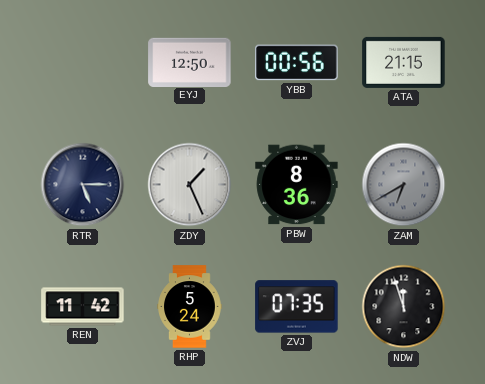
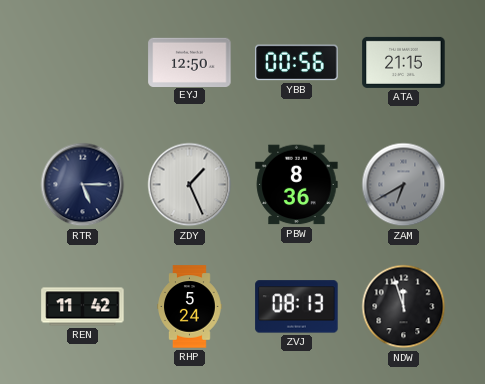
ZVJ: 07:35 -> 08:13 (297, 307)
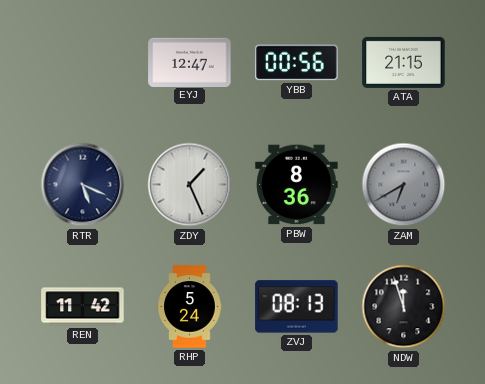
EYJ: 12:50 -> 12:47 (190, 62)
RTR: 5:15 -> 5:19 (83, 185)
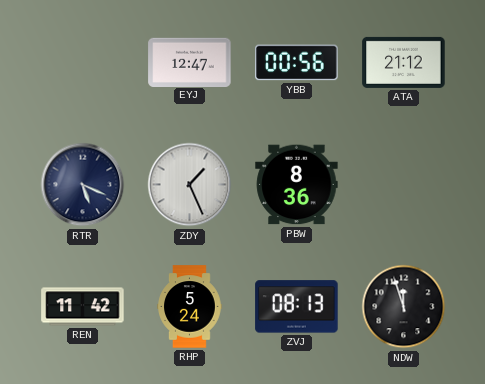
ATA: 21:15 -> 21:12 (404, 62)
ZAM: 6:40 -> none (404, 185)
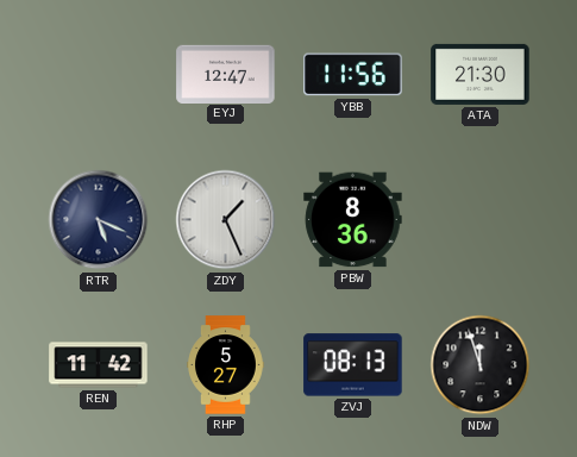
YBB: 00:56 -> 11:56 (353, 75)
ATA: 21:12 -> 21:30 (481, 74)
RHP: 5:24 -> 5:27 (226, 365)
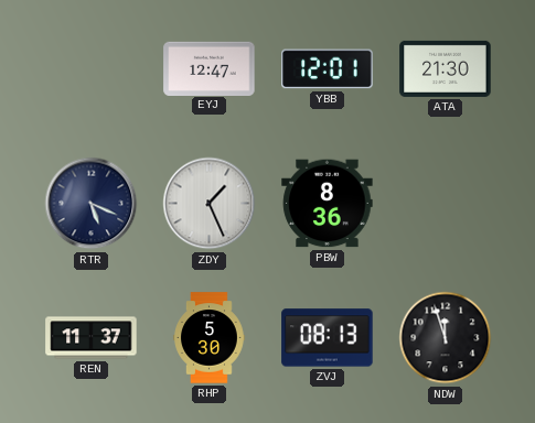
YBB: 11:56 -> 12:01 (328, 69)
REN: 11:42 -> 11:37 (92, 338)
RHP: 5:27 -> 5:30 (210, 338)
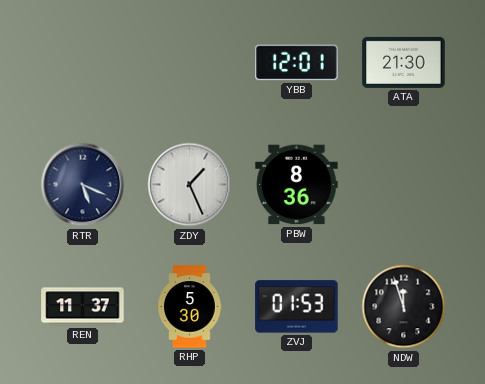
EYJ: 12:47 -> none (210, 68)
ZVJ: 08:13 -> 01:53 (297, 307)
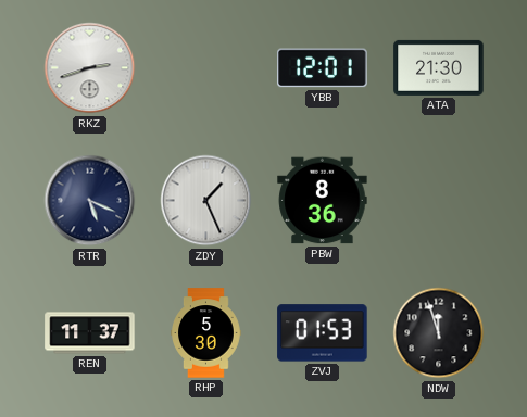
RKZ: none -> 2:42 (90, 68)
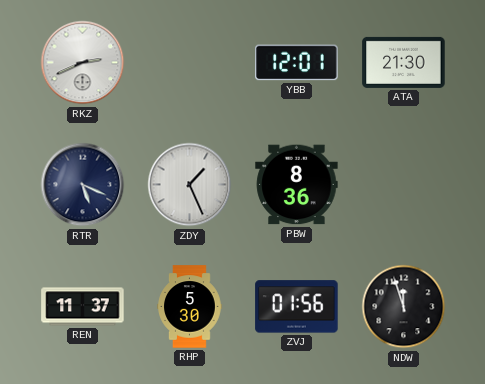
RKZ: 2:42 -> 2:41 (83, 63)
ZVJ: 01:53 -> 01:56 (297, 307)
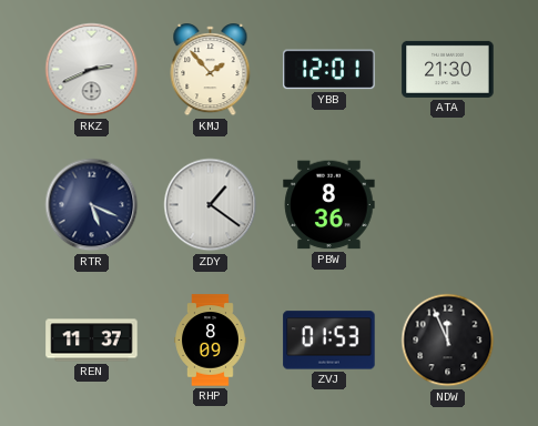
KMJ: none -> 1:53 (211, 70)
ZDY: 1:26 -> 1:21 (211, 205)
RHP: 5:30 -> 8:09 (211, 341)
ZVJ: 01:56 -> 01:53 (329, 341)
NDW: 11:57 -> 11:56 (448, 341)
